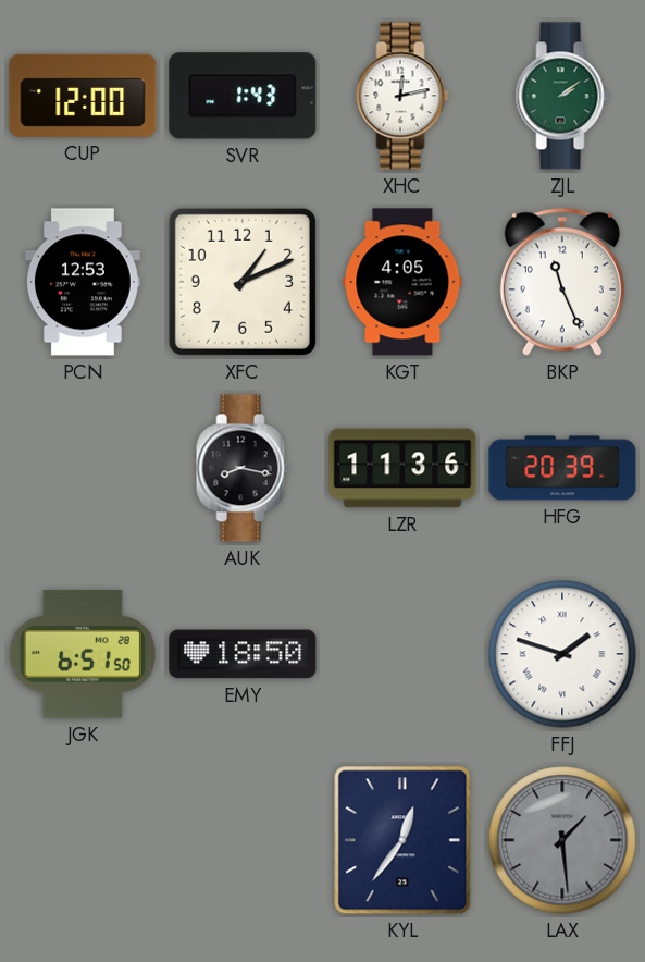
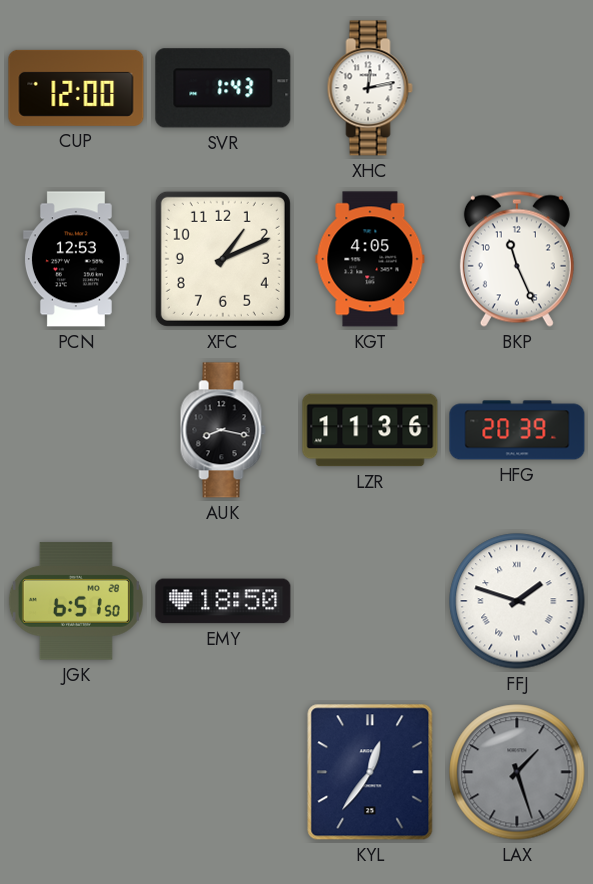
ZJL: 2:09 -> none (562, 96)
LAX: 1:29 -> 1:27 (517, 772)
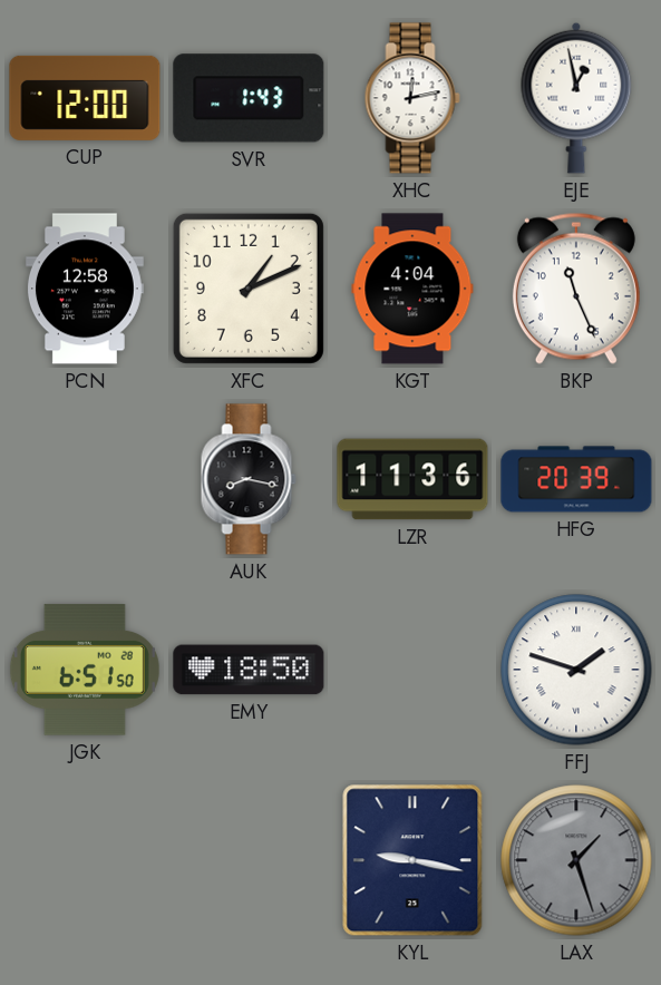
EJE: none -> 12:58 (576, 98)
PCN: 12:53 -> 12:58 (85, 289)
KGT: 4:05 -> 4:04 (412, 289)
KYL: 12:36 -> 9:17 (412, 860)
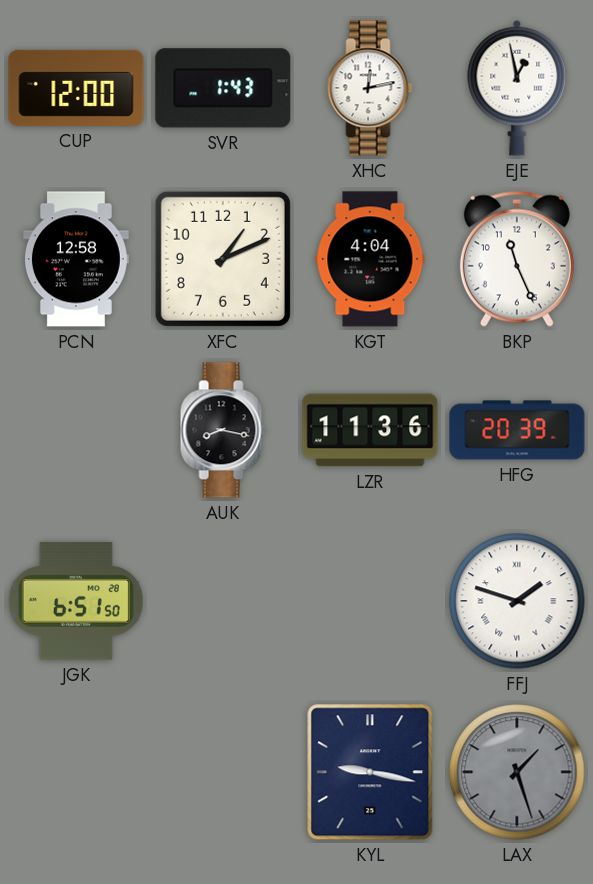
EMY: 18:50 -> none (249, 670)
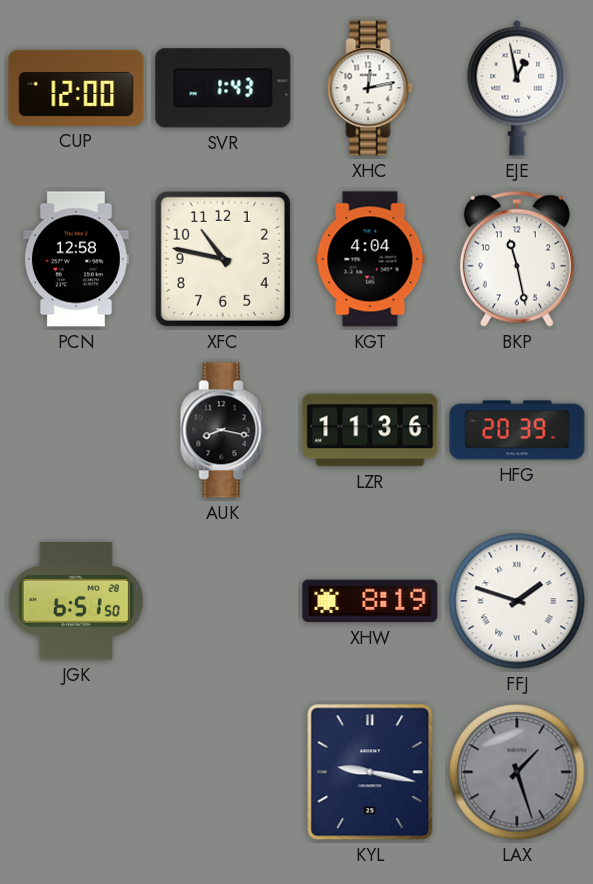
XFC: 1:11 -> 10:47 (223, 259)
BKP: 11:26 -> 11:28 (517, 259)
XHW: none -> 8:19 (370, 601)
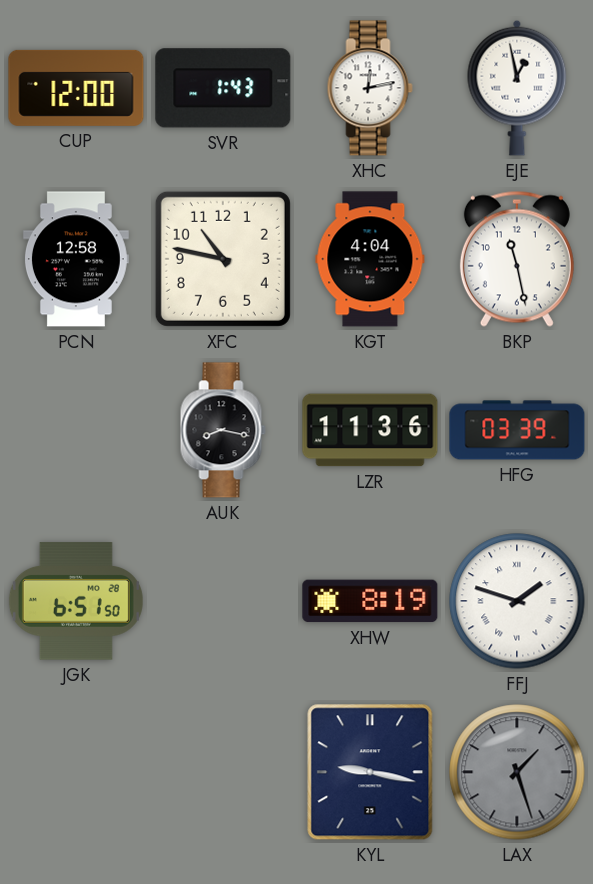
HFG: 20:39 -> 03:39 (517, 430)
